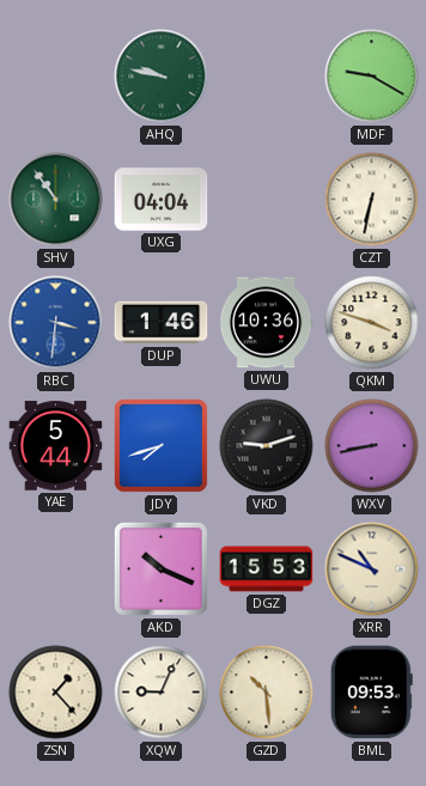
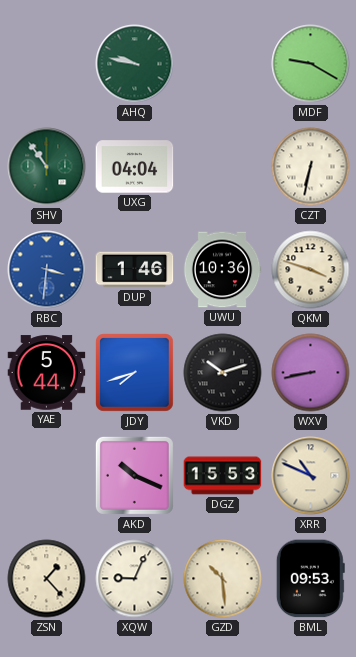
VKD: 9:12 -> 10:12 (223, 373)
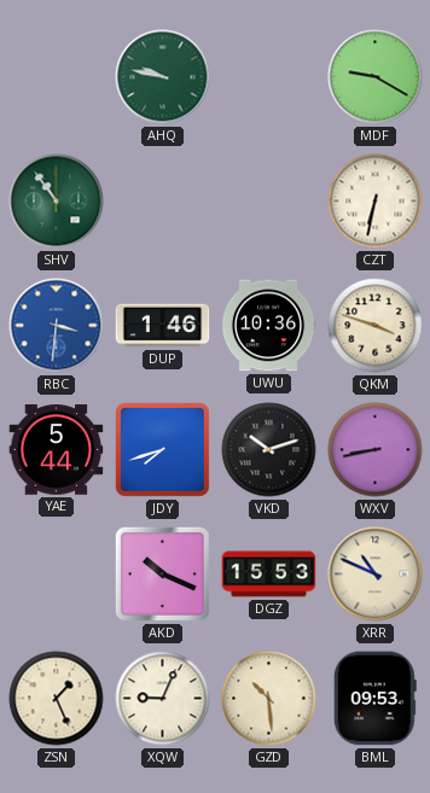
UXG: 04:04 -> none (135, 167)
ZSN: 1:23 -> 1:26 (57, 699)
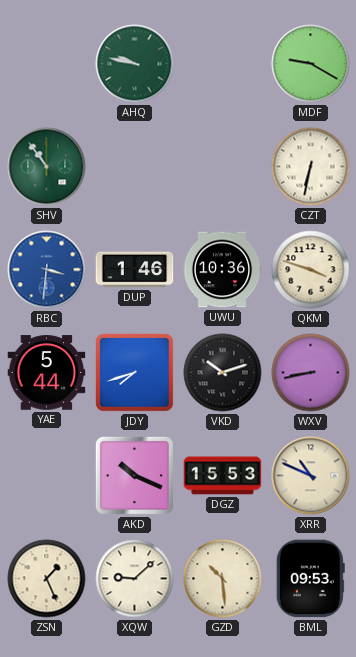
XQW: 9:04 -> 9:08 (135, 579)
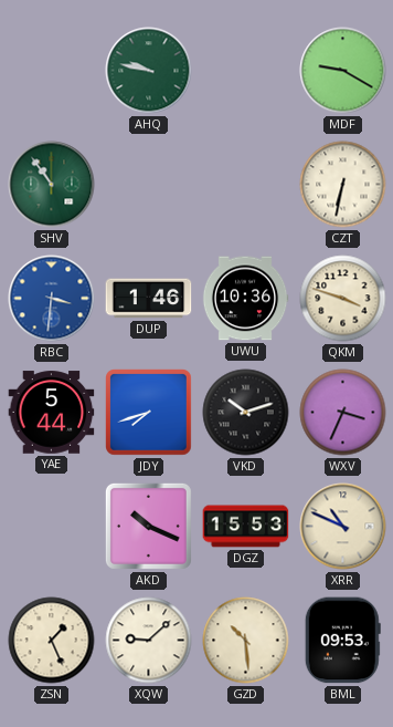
WXV: 8:43 -> 3:34 (343, 413)
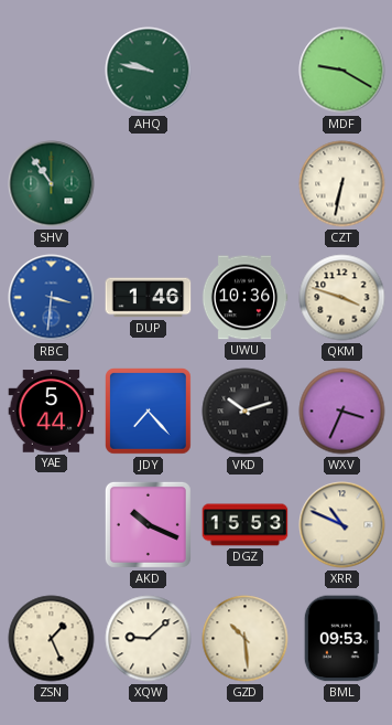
JDY: 7:42 -> 7:23 (149, 412)
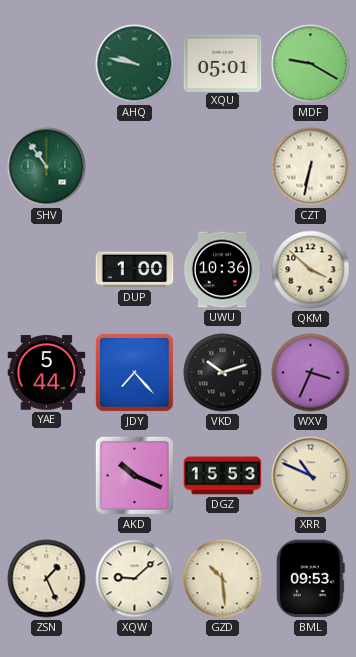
XQU: none -> 05:01 (223, 63)
RBC: 3:31 -> none (52, 298)
DUP: 1:46 -> 1:00 (135, 270)
QKM: 3:48 -> 3:52 (311, 270)
